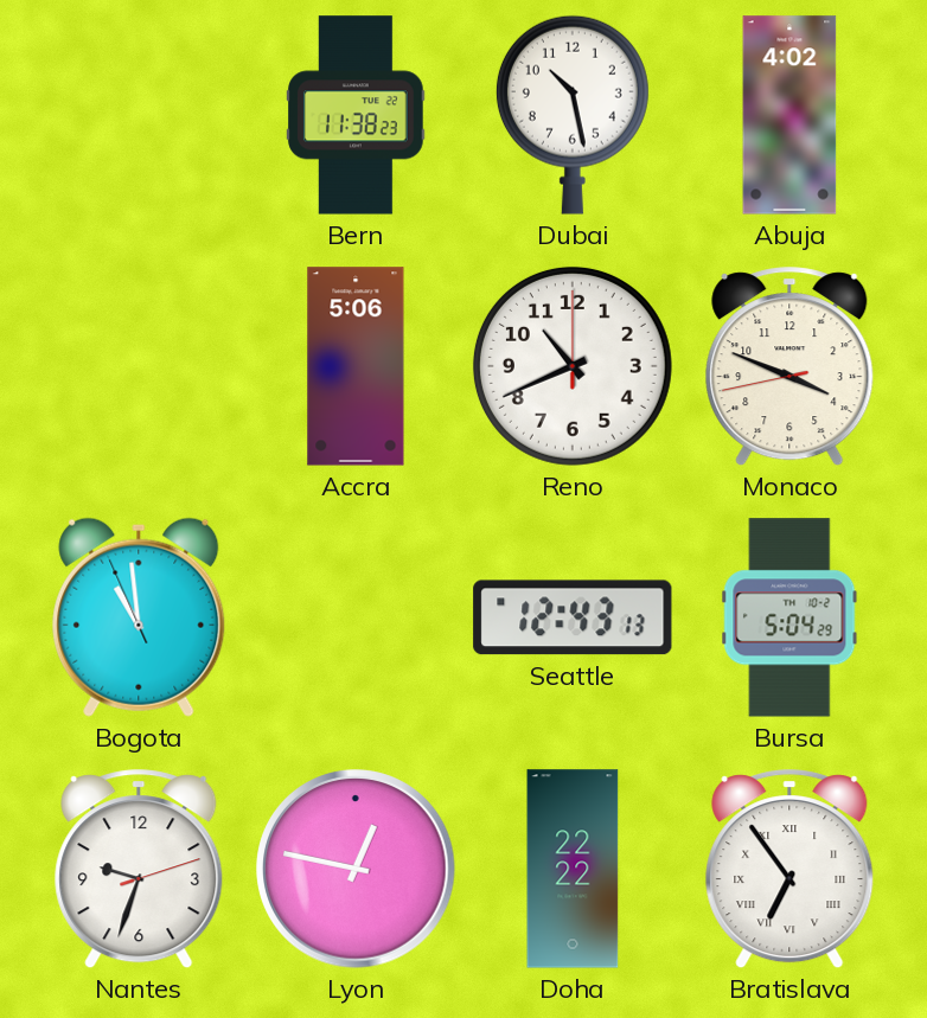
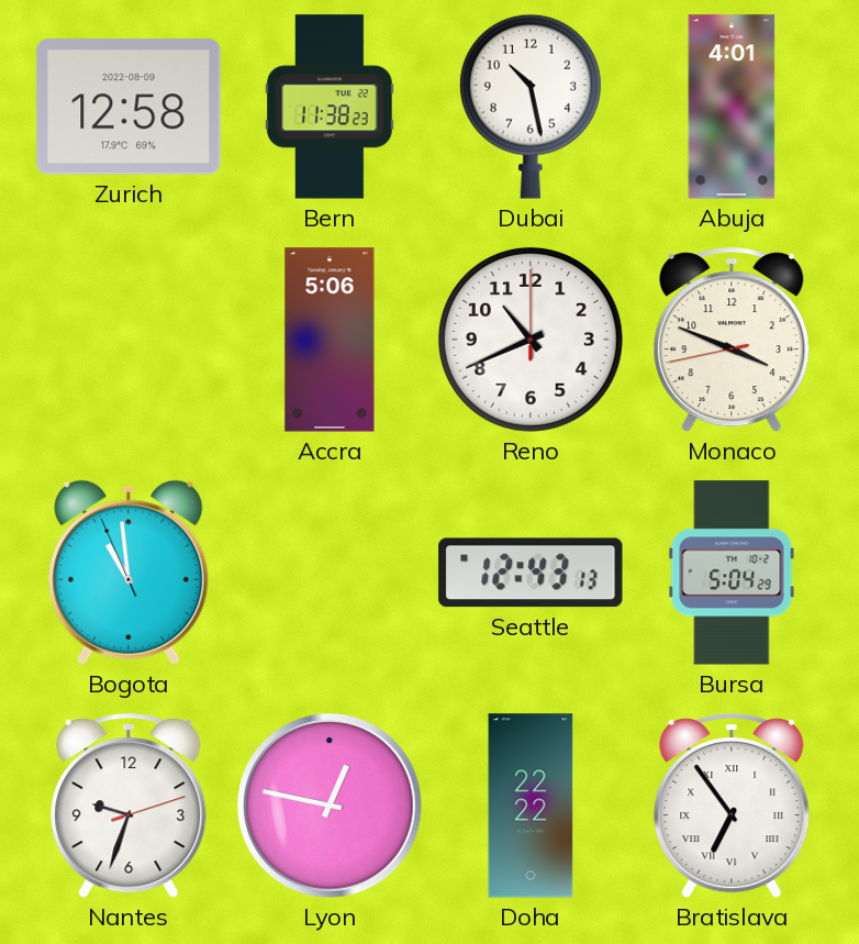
Zurich: none -> 12:58 (129, 107)
Abuja: 4:02 -> 4:01 (732, 107)
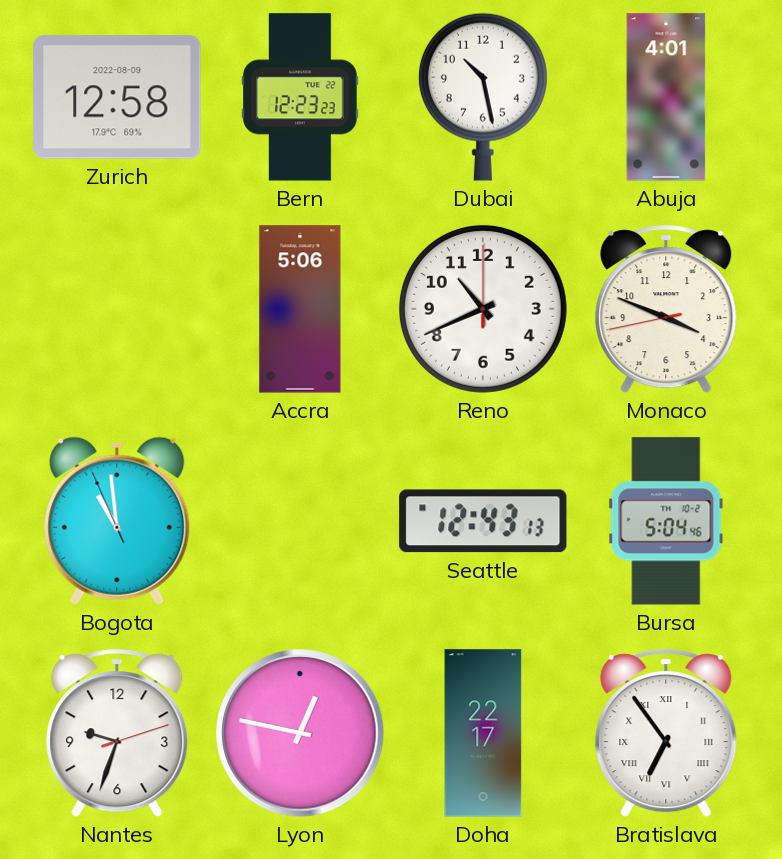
Bern: 11:38 -> 12:23 (300, 97)
Bursa: 5:04:29 -> 5:04:46 (666, 521)
Doha: 22:22 -> 22:17 (483, 733)
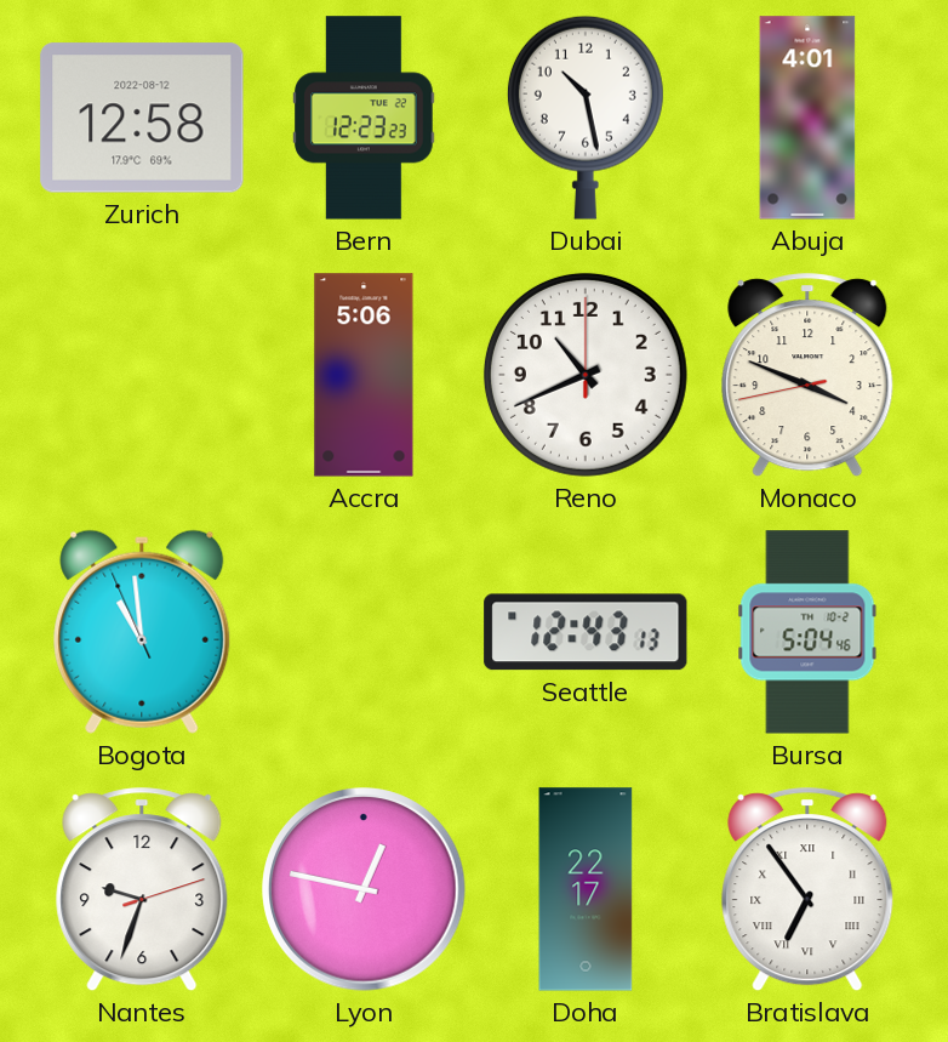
Zurich date: 2022-08-09 -> 2022-08-12 (142, 118)
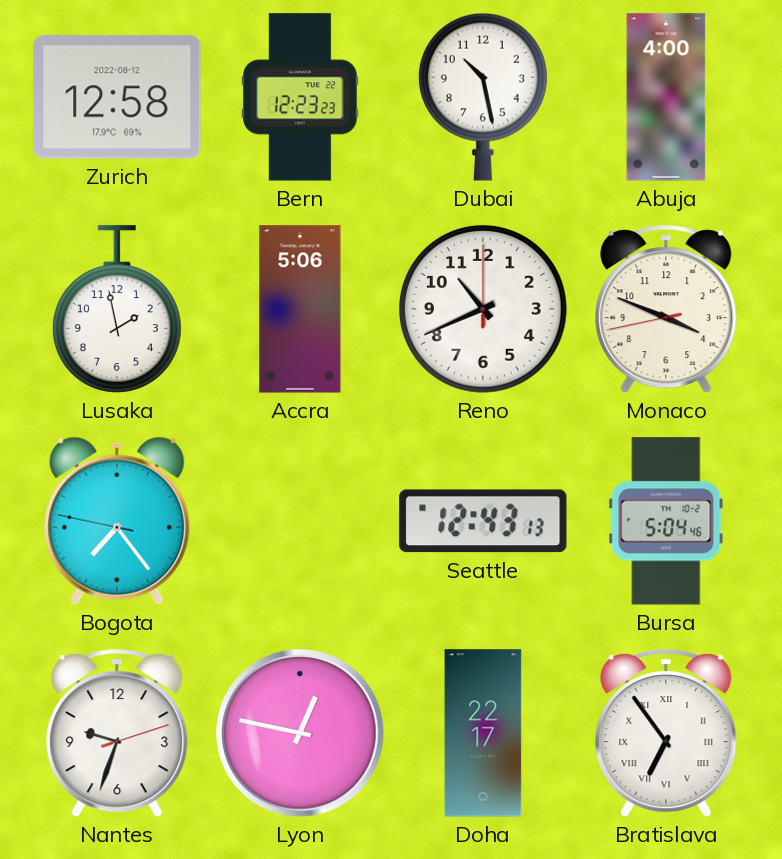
Abuja: 4:01 -> 4:00 (666, 97)
Lusaka: none -> 1:58 (117, 309)
Bogota: 10:58 -> 7:23 (117, 521)
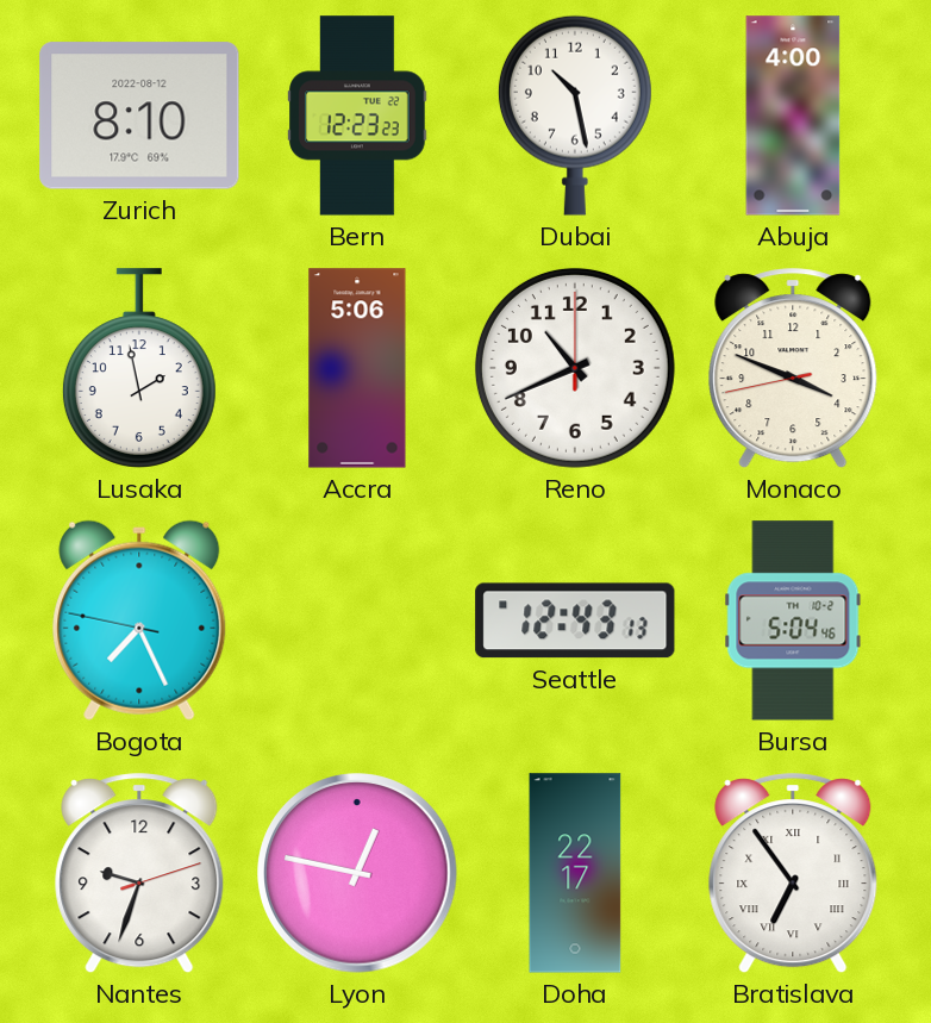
Zurich: 12:58 -> 8:10 (139, 116)
Bogota: 7:23 -> 7:25 (139, 620)
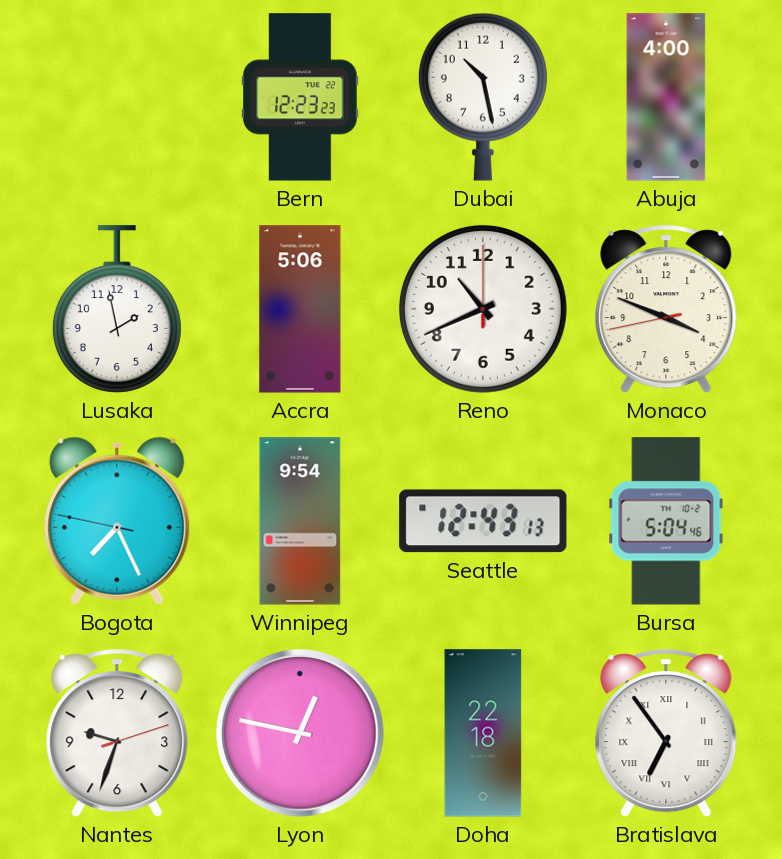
Zurich: 8:10 -> none (139, 116)
Winnipeg: none -> 9:54 (300, 521)
Doha: 22:17 -> 22:18 (483, 733)
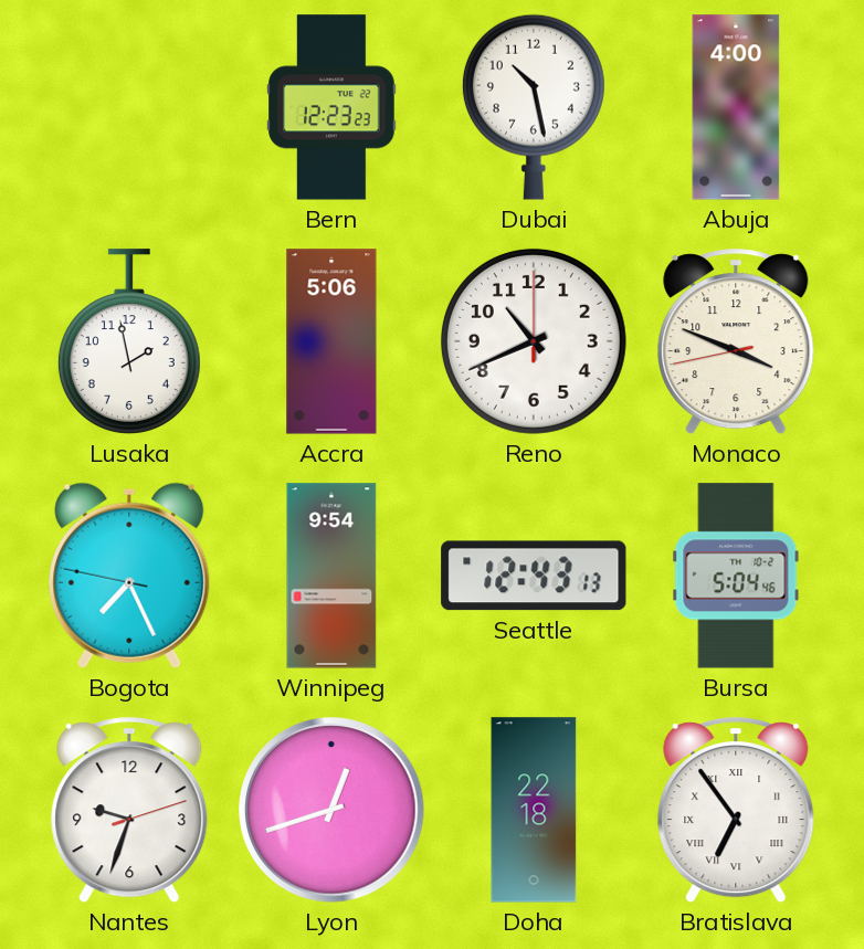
Lyon: 12:47 -> 12:42 (331, 810)
